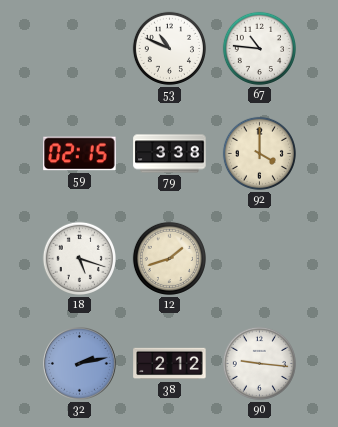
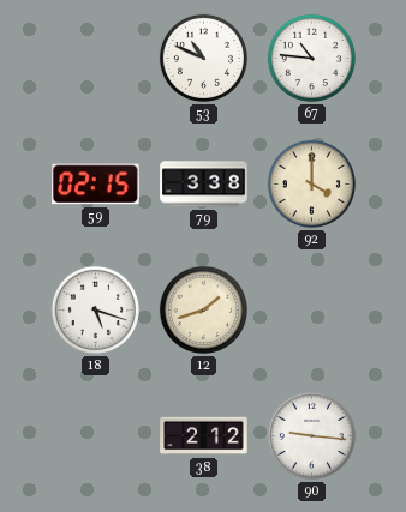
32: 2:13 -> none (80, 364)
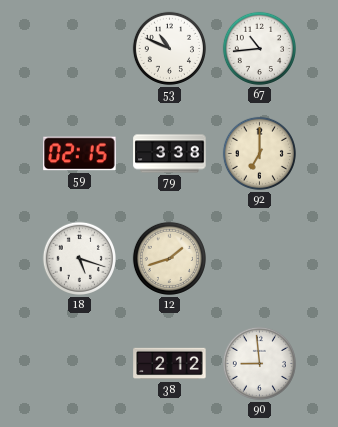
67: 10:46 -> 10:44 (259, 48)
92: 4:00 -> 7:00 (259, 153)
90: 9:16 -> 8:59 (259, 363)
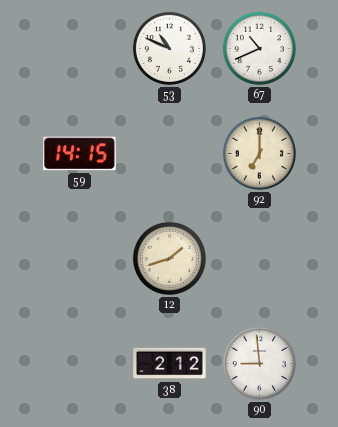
67: 10:44 -> 10:41 (259, 48)
59: 02:15 -> 14:15 (80, 154)
79: 3:38 -> none (170, 154)
18: 5:18 -> none (79, 258)
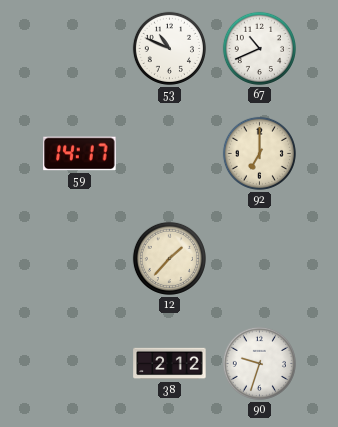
59: 14:15 -> 14:17 (80, 154)
12: 1:42 -> 1:37 (169, 258)
90: 8:59 -> 9:33 (259, 363)
